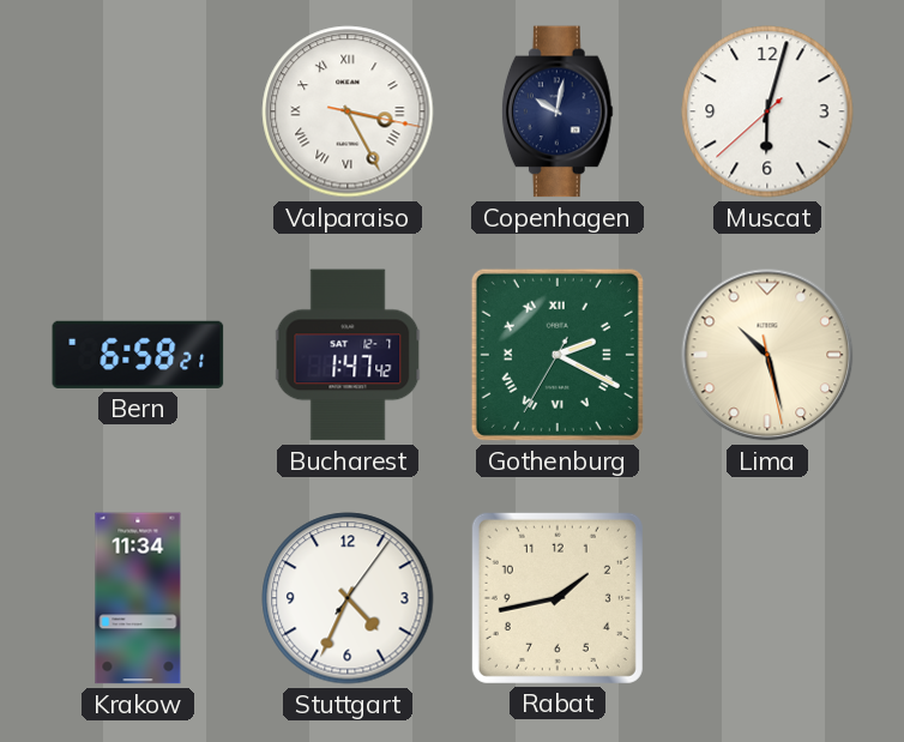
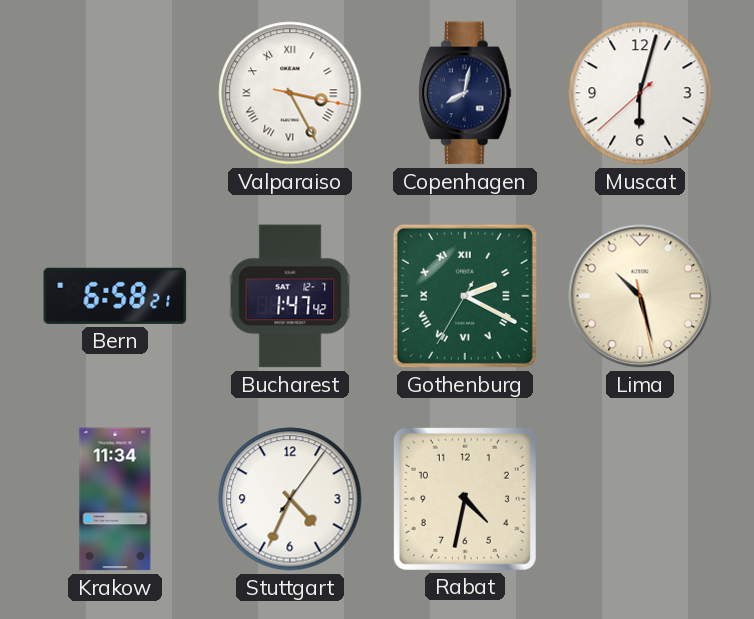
Copenhagen: 10:02 -> 8:02 (465, 93)
Rabat: 1:43 -> 4:32 (465, 499)
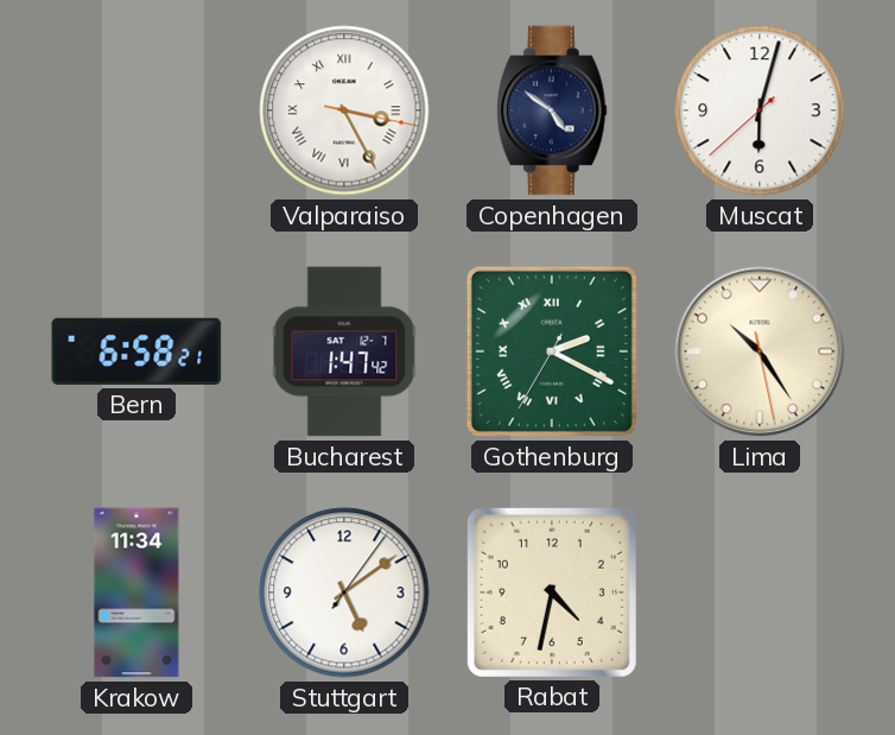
Copenhagen: 8:02 -> 4:51 (552, 110)
Lima: 10:27 -> 10:24 (760, 351)
Stuttgart: 4:34 -> 5:09 (344, 593)
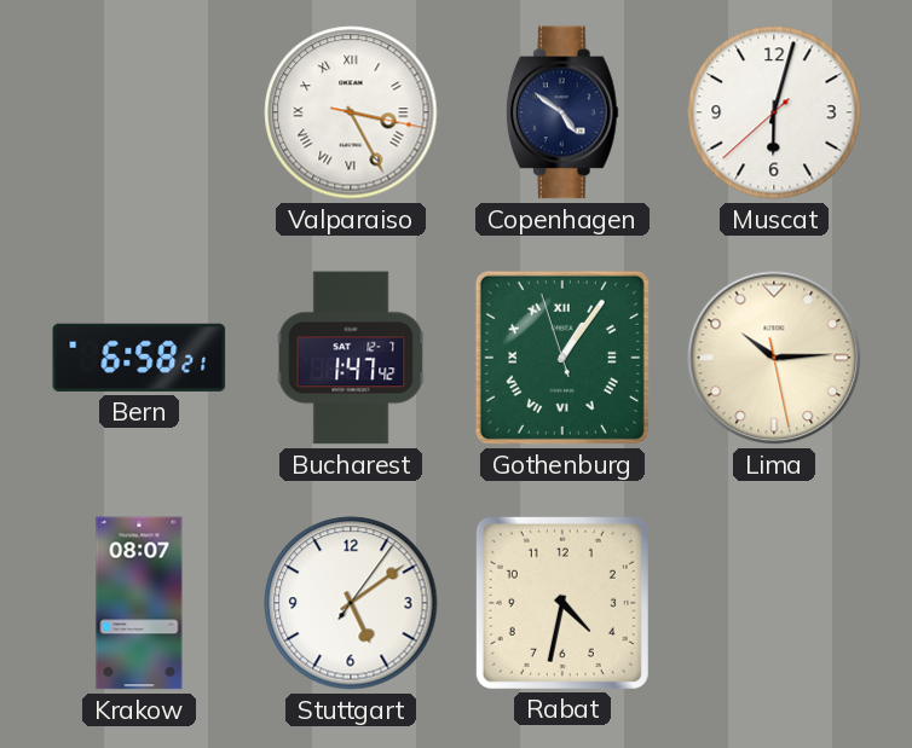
Gothenburg: 2:19 -> 1:05 (562, 358)
Lima: 10:24 -> 10:14 (774, 358)
Krakow: 11:34 -> 08:07 (139, 603)
